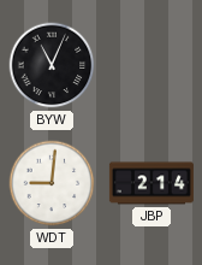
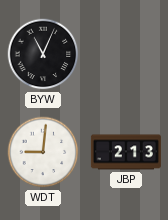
JBP: 2:14 -> 2:13 (126, 152)
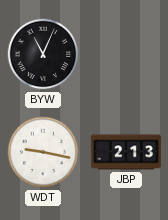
WDT: 9:01 -> 9:17 (43, 152)
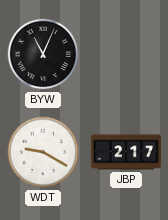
WDT: 9:17 -> 9:20 (43, 152)
JBP: 2:13 -> 2:17 (126, 152)
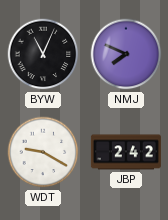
NMJ: none -> 7:49 (126, 54)
JBP: 2:17 -> 2:42 (126, 152)
